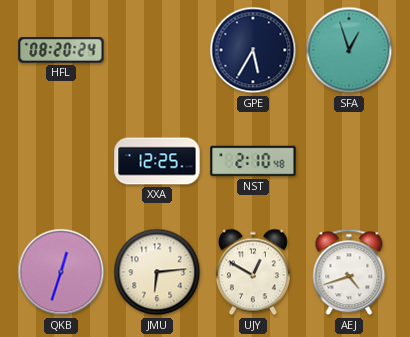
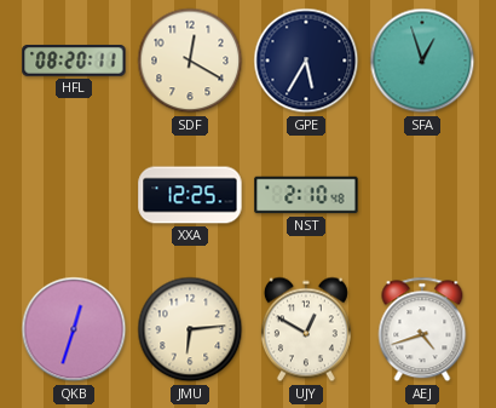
HFL: 08:20:24 -> 08:20:11 (74, 61)
SDF: none -> 12:20 (190, 61)
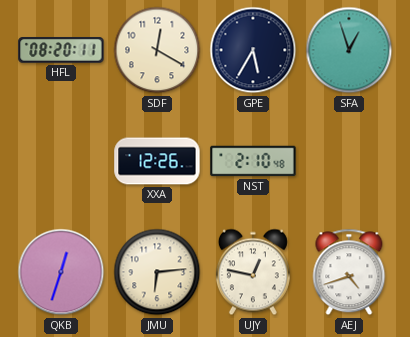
XXA: 12:25 -> 12:26 (157, 161)
UJY: 12:50 -> 12:47 (253, 272)
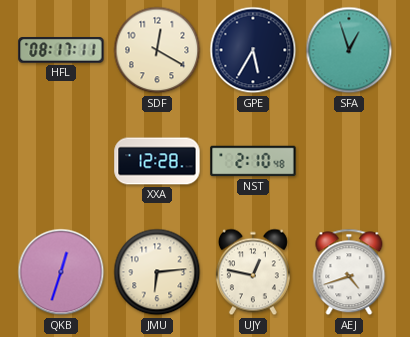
HFL: 08:20 -> 08:17 (61, 50)
XXA: 12:26 -> 12:28 (157, 161)
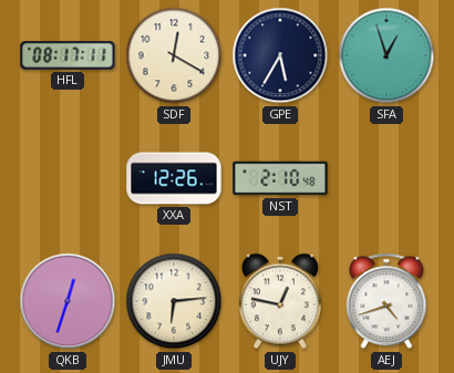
XXA: 12:28 -> 12:26 (174, 178)
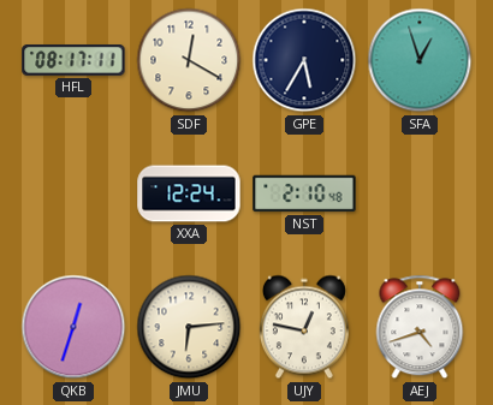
XXA: 12:26 -> 12:24 (189, 193)
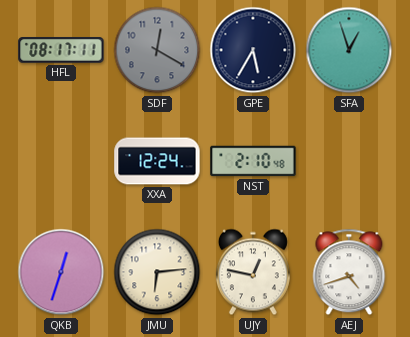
SDF dial: cream -> grey (157, 50)
